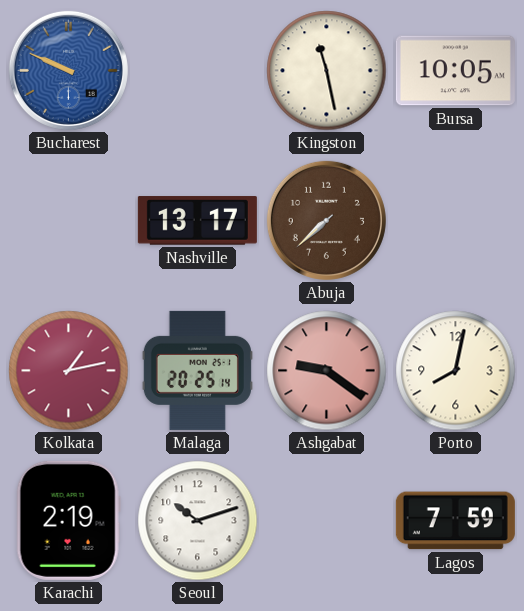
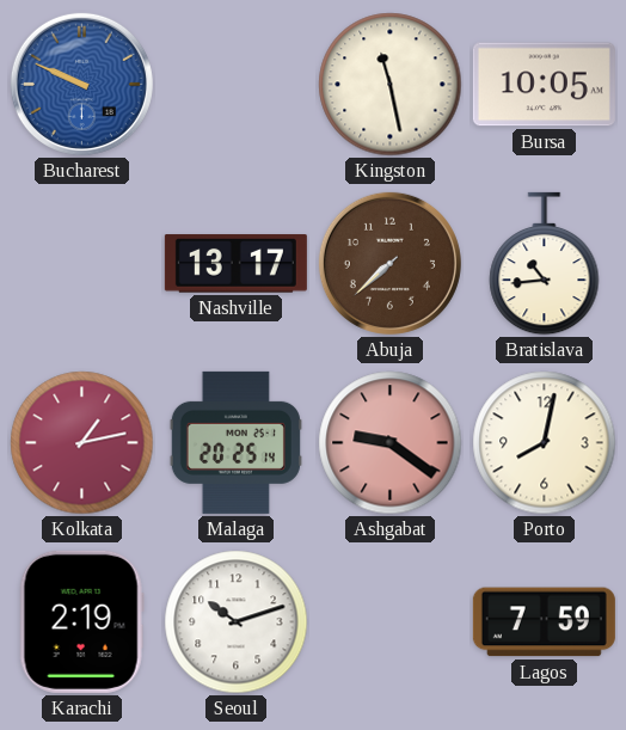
Bratislava: none -> 10:44 (545, 264)
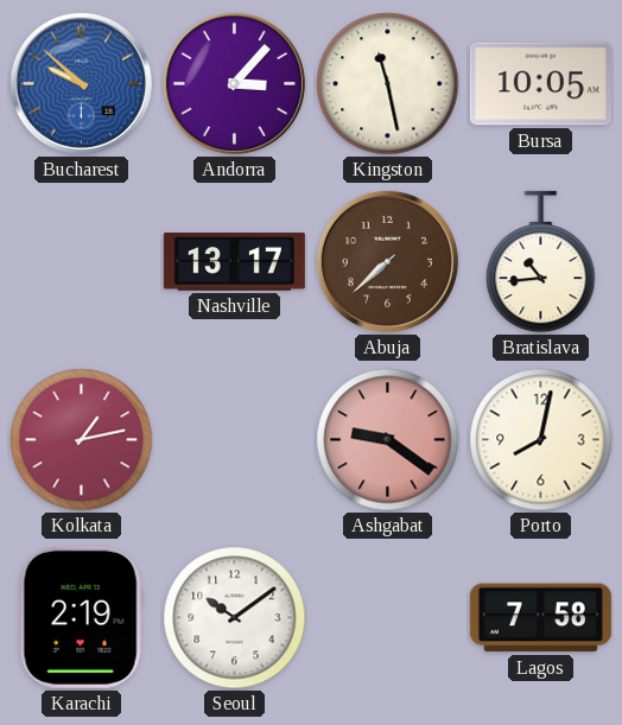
Bucharest: 9:49 -> 9:52 (81, 83)
Andorra: none -> 3:07 (234, 83)
Malaga: 20:25 -> none (235, 442)
Seoul: 10:12 -> 10:09 (235, 618)
Lagos: 7:59 -> 7:58 (540, 618)
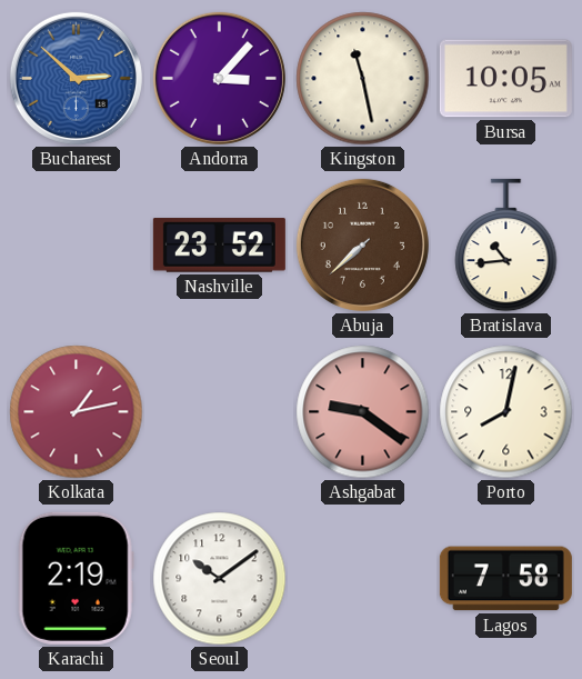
Bucharest: 9:52 -> 2:52 (76, 78)
Nashville: 13:17 -> 23:52 (219, 246)
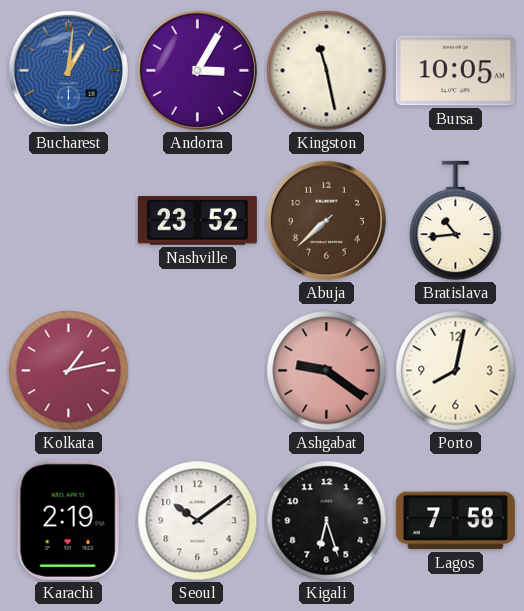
Bucharest: 2:52 -> 1:01 (68, 70)
Andorra: 3:07 -> 3:05 (197, 70)
Kigali: none -> 6:27 (327, 521)
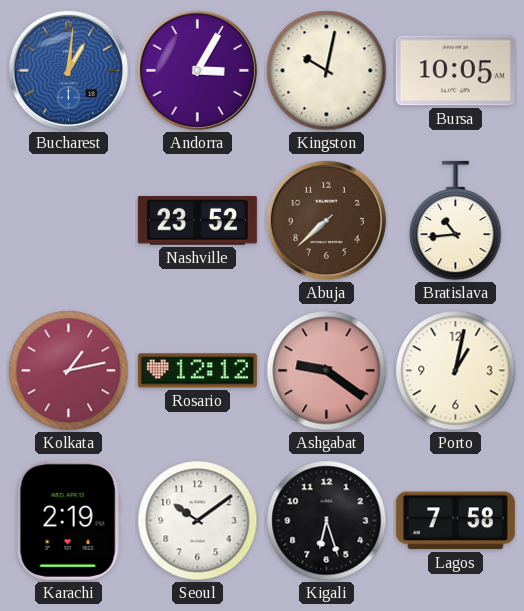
Kingston: 11:28 -> 10:02 (327, 71)
Rosario: none -> 12:12 (197, 371)
Porto: 8:02 -> 1:02 (456, 371)
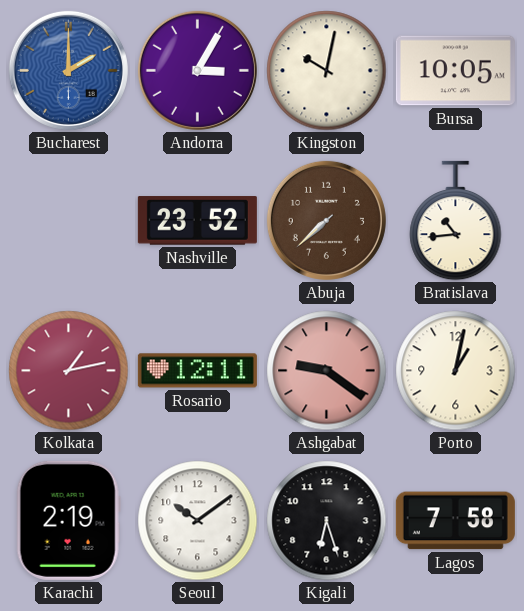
Bucharest: 1:01 -> 2:00 (68, 70)
Rosario: 12:12 -> 12:11 (197, 371)
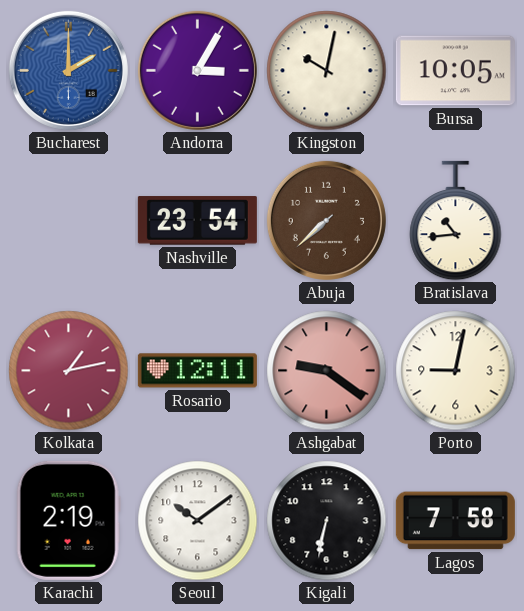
Nashville: 23:52 -> 23:54 (197, 221)
Porto: 1:02 -> 9:02 (456, 371)
Kigali: 6:27 -> 6:32 (327, 521)
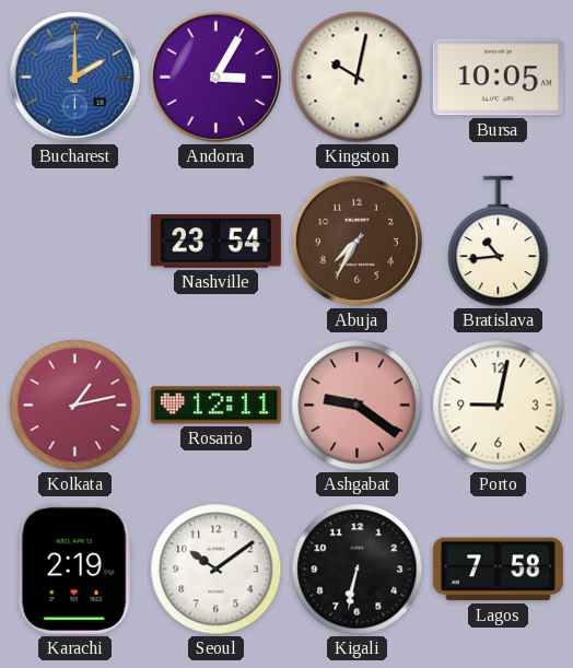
Abuja: 7:38 -> 7:35 (356, 241)
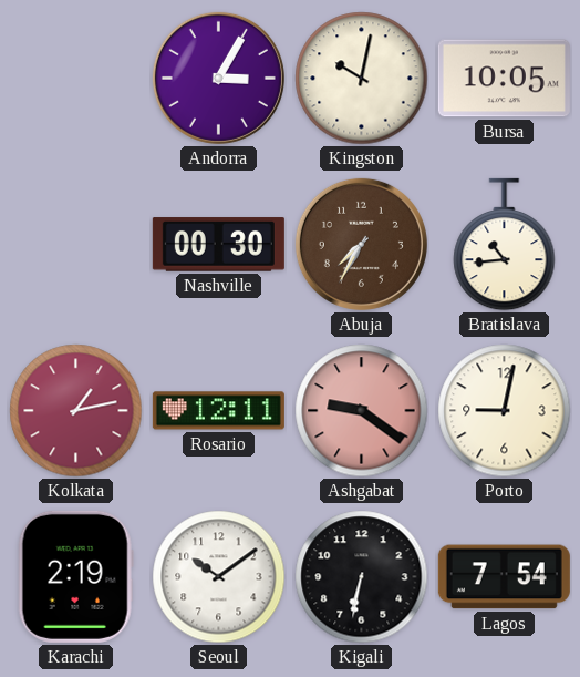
Bucharest: 2:00 -> none (74, 77)
Nashville: 23:54 -> 00:30 (218, 245)
Lagos: 7:58 -> 7:54 (504, 577)
